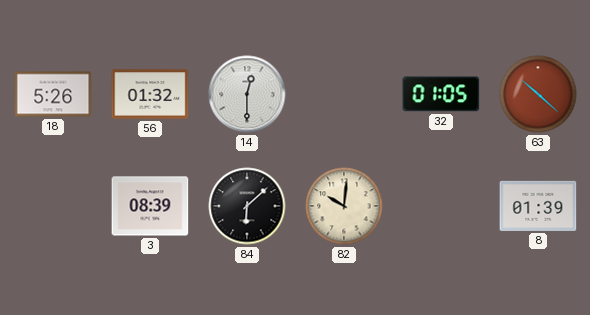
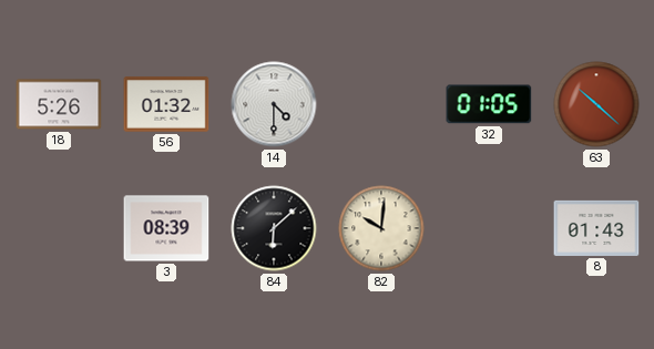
14: 12:30 -> 4:30 (274, 104)
8: 01:39 -> 01:43 (596, 228)
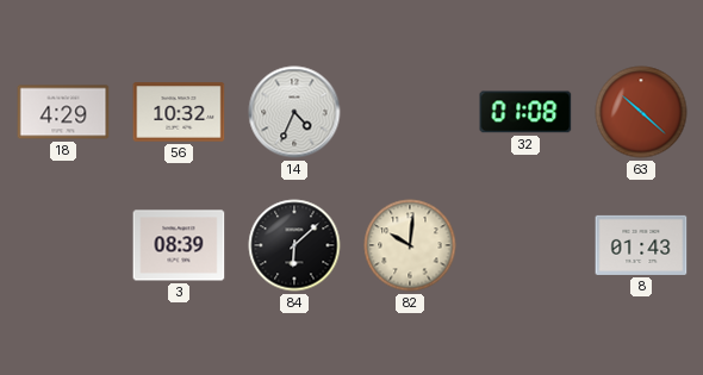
18: 5:26 -> 4:29 (63, 112)
56: 01:32 -> 10:32 (179, 112)
14: 4:30 -> 4:34 (294, 112)
32: 01:05 -> 01:08 (525, 112)
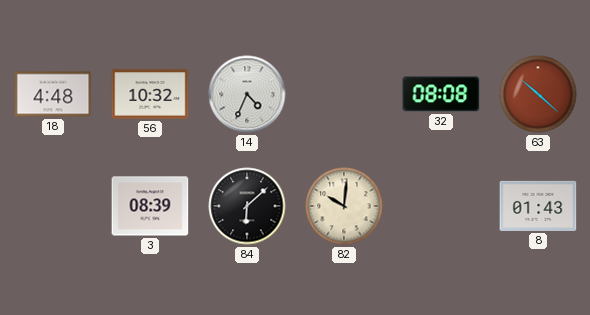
18: 4:29 -> 4:48 (53, 94)
32: 01:08 -> 08:08 (441, 94)
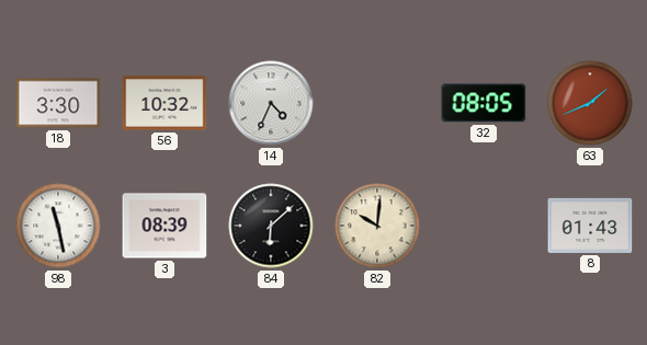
18: 4:48 -> 3:30 (58, 103)
32: 08:08 -> 08:05 (484, 103)
63: 10:22 -> 1:41 (590, 103)
98: none -> 11:28 (58, 226)
